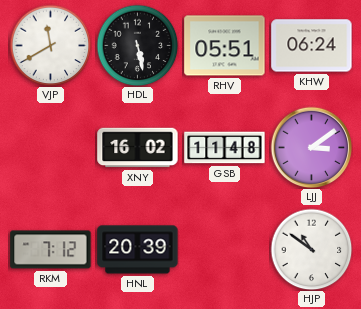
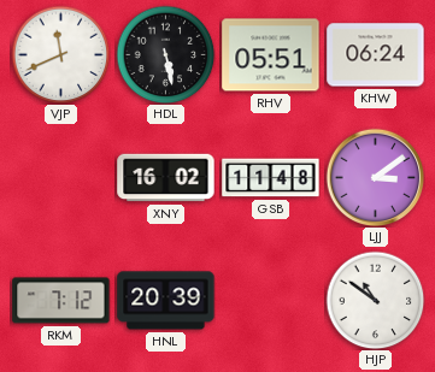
VJP: 11:40 -> 11:41 (60, 54)
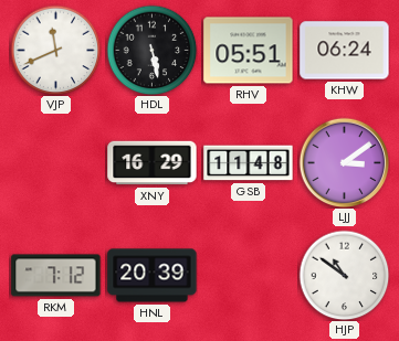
XNY: 16:02 -> 16:29 (153, 163)
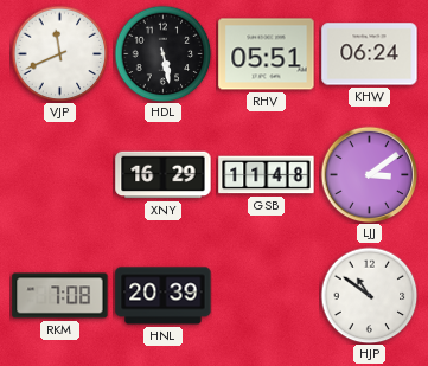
RKM: 7:12 -> 7:08 (60, 296)
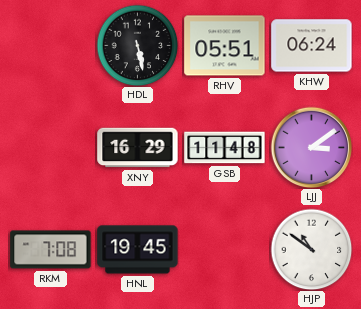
VJP: 11:41 -> none (59, 53)
HNL: 20:39 -> 19:45 (138, 250)
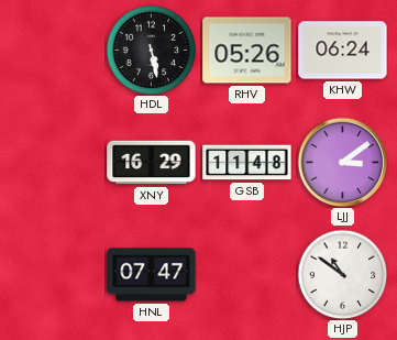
RHV: 05:51 -> 05:26 (247, 51)
RKM: 7:08 -> none (51, 250)
HNL: 19:45 -> 07:47 (152, 275)
